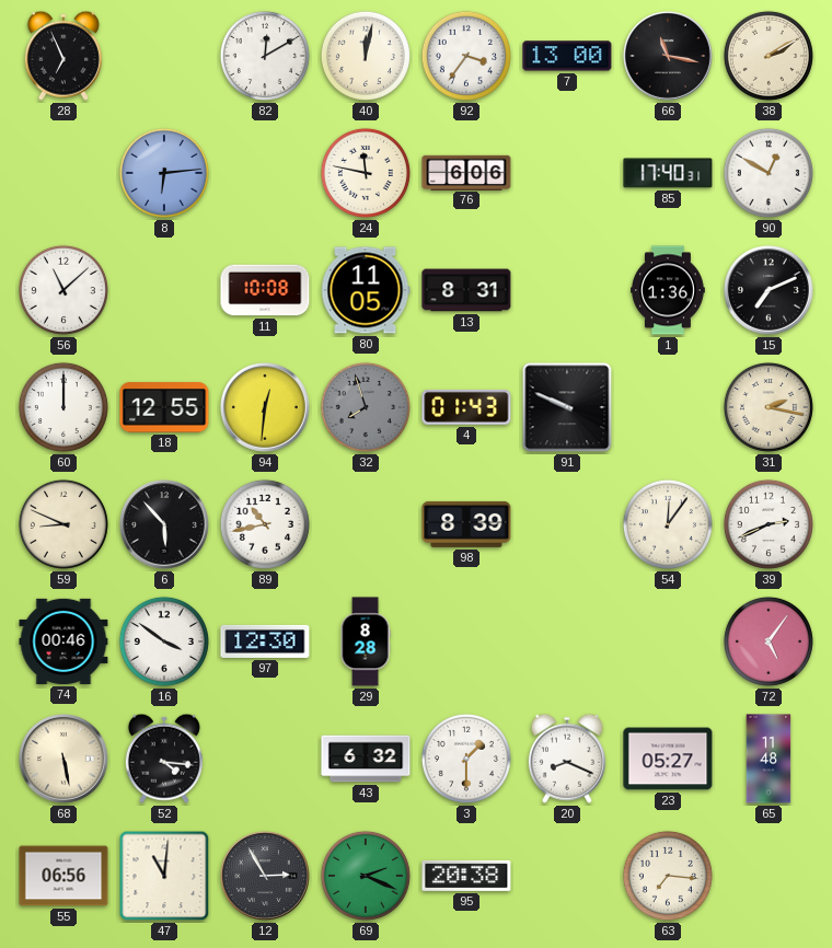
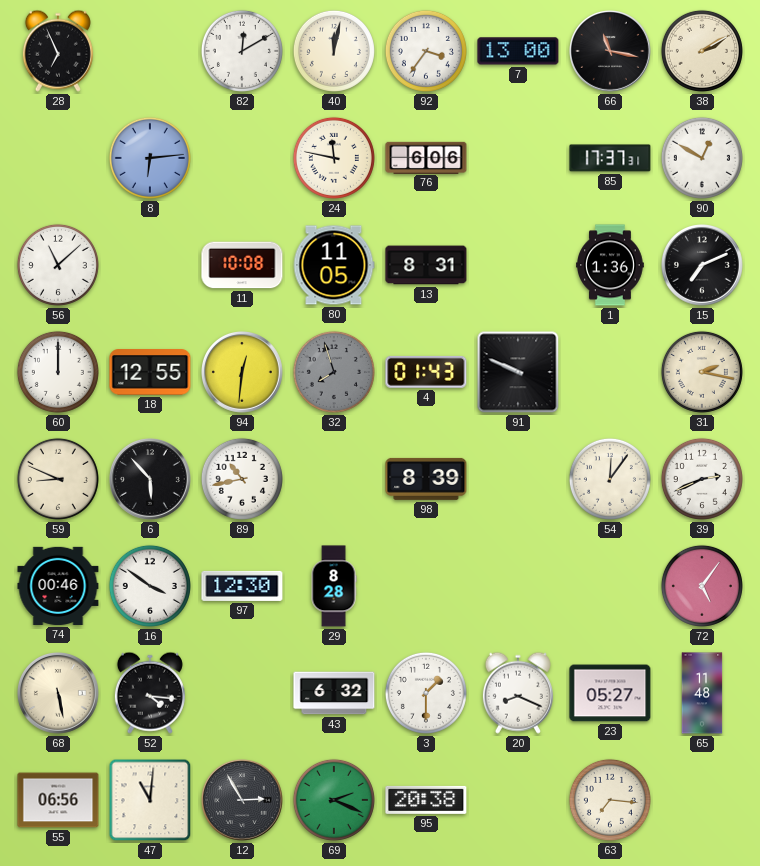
85: 17:40 -> 17:37 (610, 158)
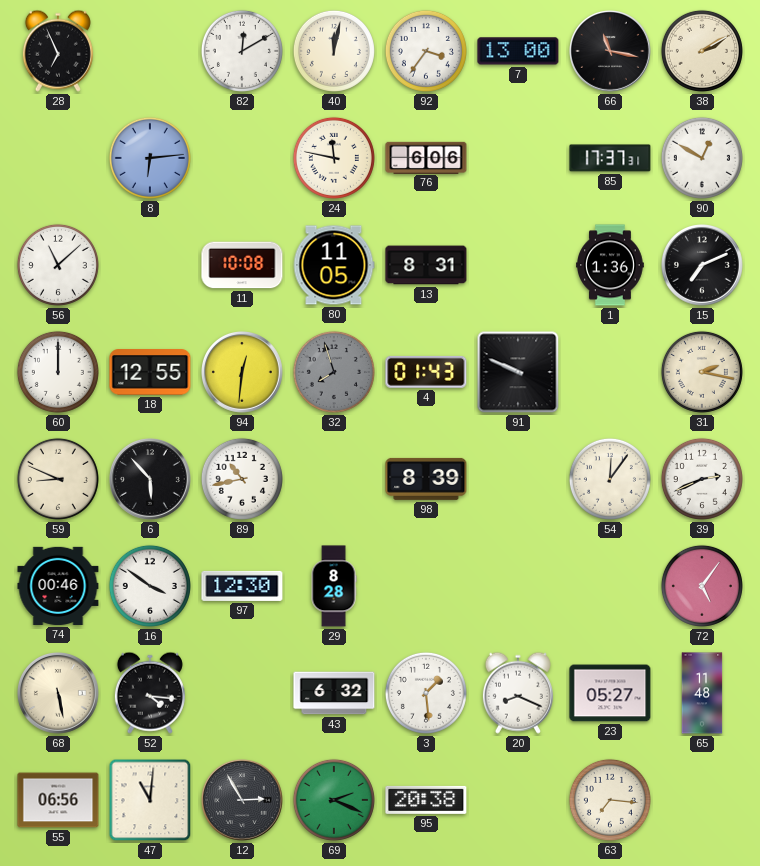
3: 1:30 -> 1:29 (426, 693)
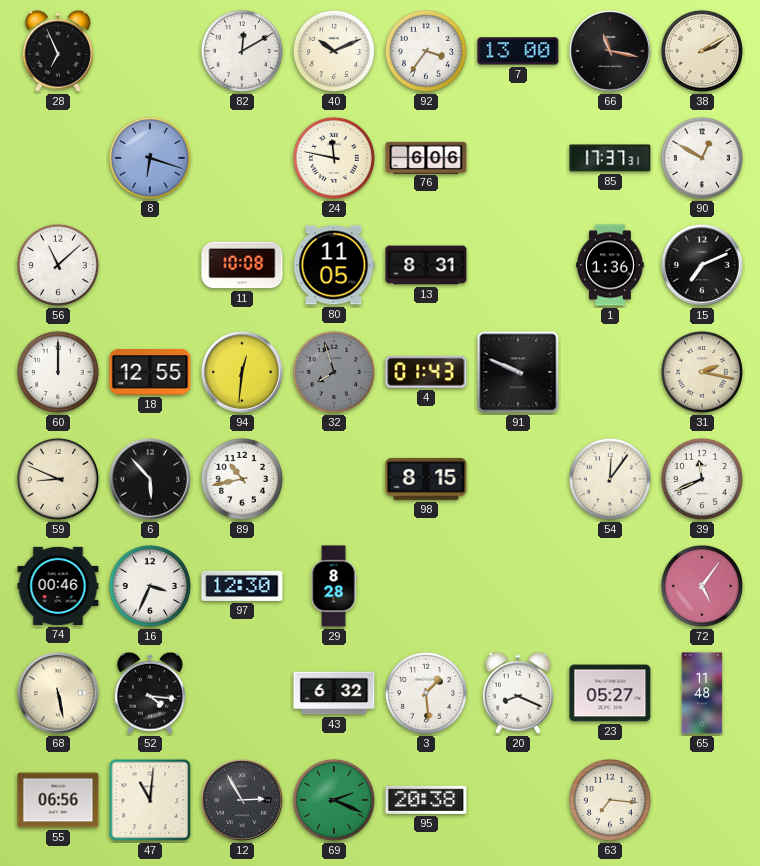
40: 12:02 -> 10:11 (334, 51)
8: 6:14 -> 6:18 (150, 158)
98: 8:39 -> 8:15 (426, 479)
39: 2:41 -> 11:41 (702, 479)
16: 3:51 -> 3:34 (150, 586)
